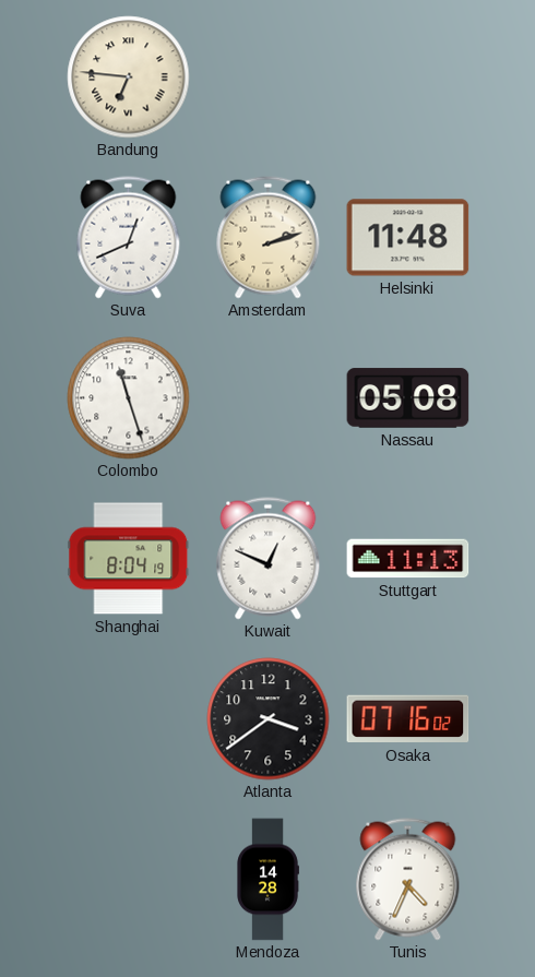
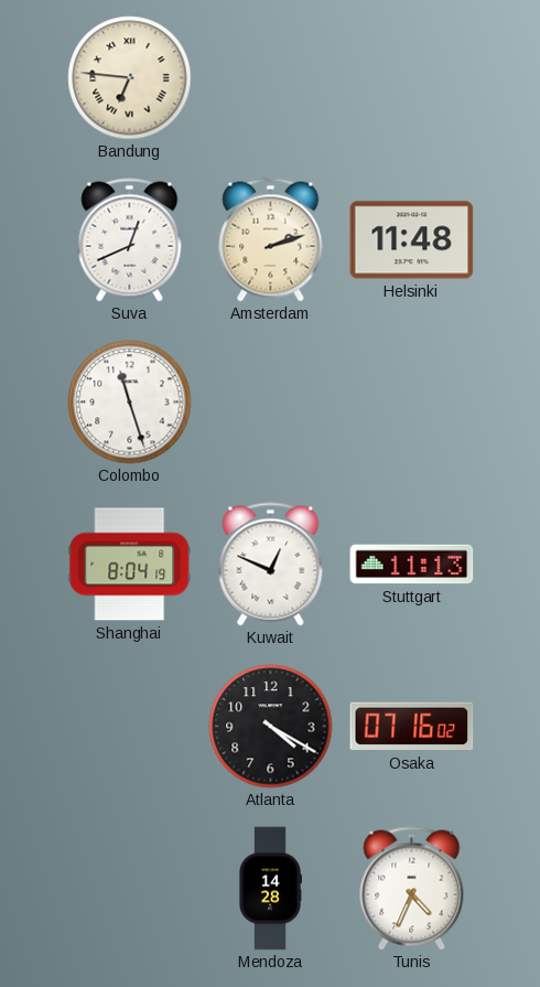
Nassau: 05:08 -> none (408, 398)
Atlanta: 3:39 -> 4:20 (271, 727)
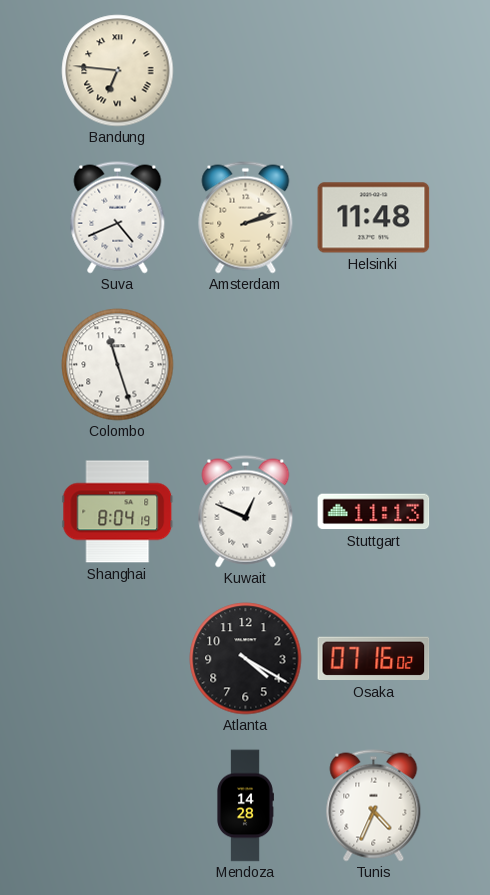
Suva: 12:41 -> 4:41 (118, 218)
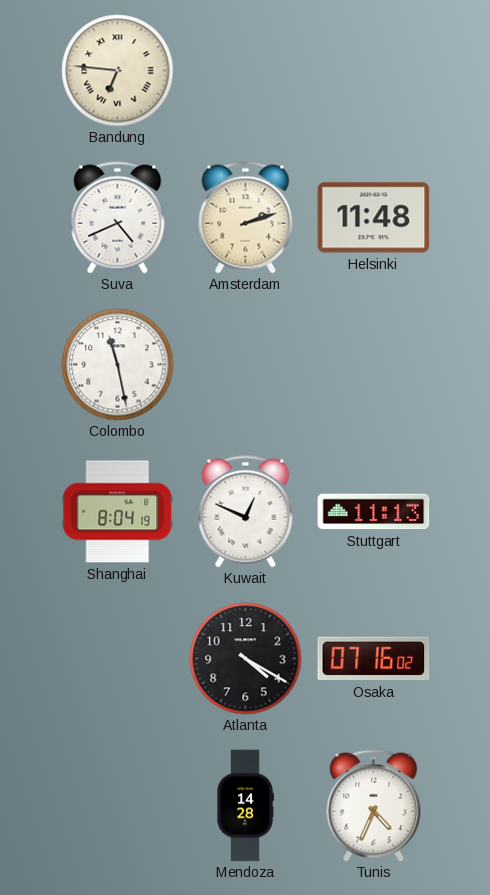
Colombo: 11:27 -> 11:28 (118, 365)
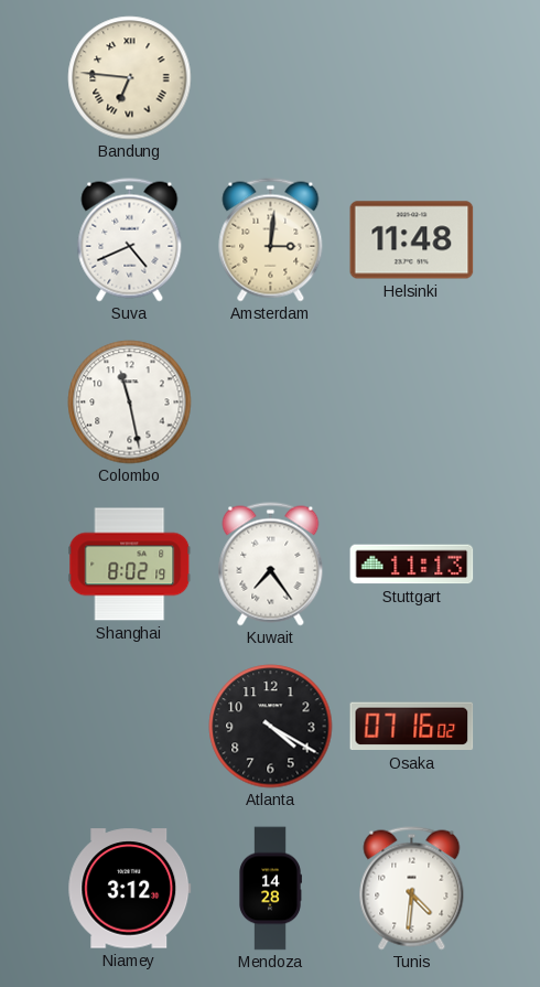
Amsterdam: 2:12 -> 3:01 (271, 240)
Shanghai: 8:04 -> 8:02 (130, 565)
Kuwait: 12:49 -> 7:24 (271, 565)
Niamey: none -> 3:12 (130, 889)
Tunis: 4:34 -> 4:31 (412, 889)
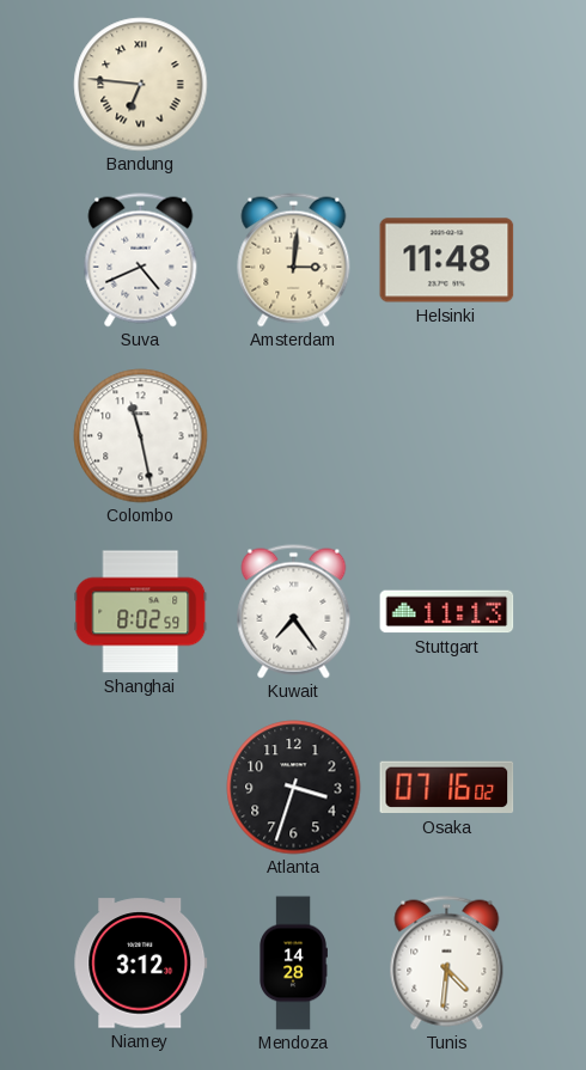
Shanghai: 8:02:19 -> 8:02:59 (141, 612)
Atlanta: 4:20 -> 3:33 (294, 788)
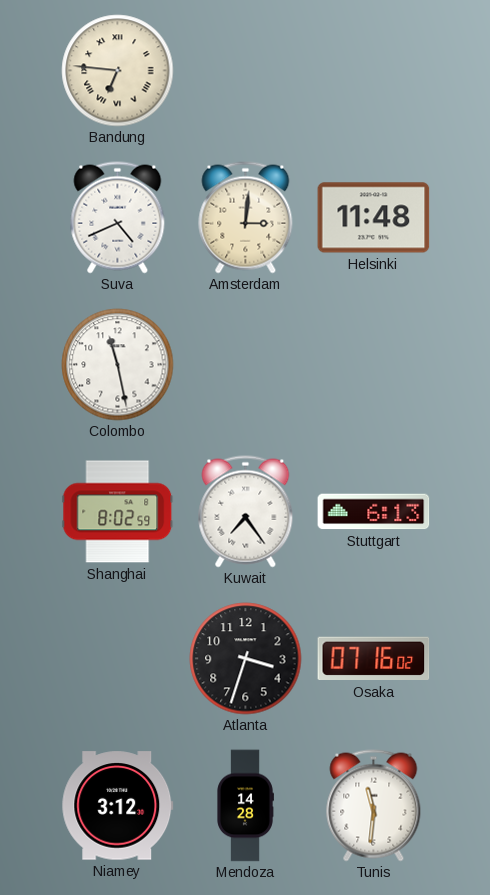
Stuttgart: 11:13 -> 6:13 (374, 512)
Tunis: 4:31 -> 11:31 (374, 806)
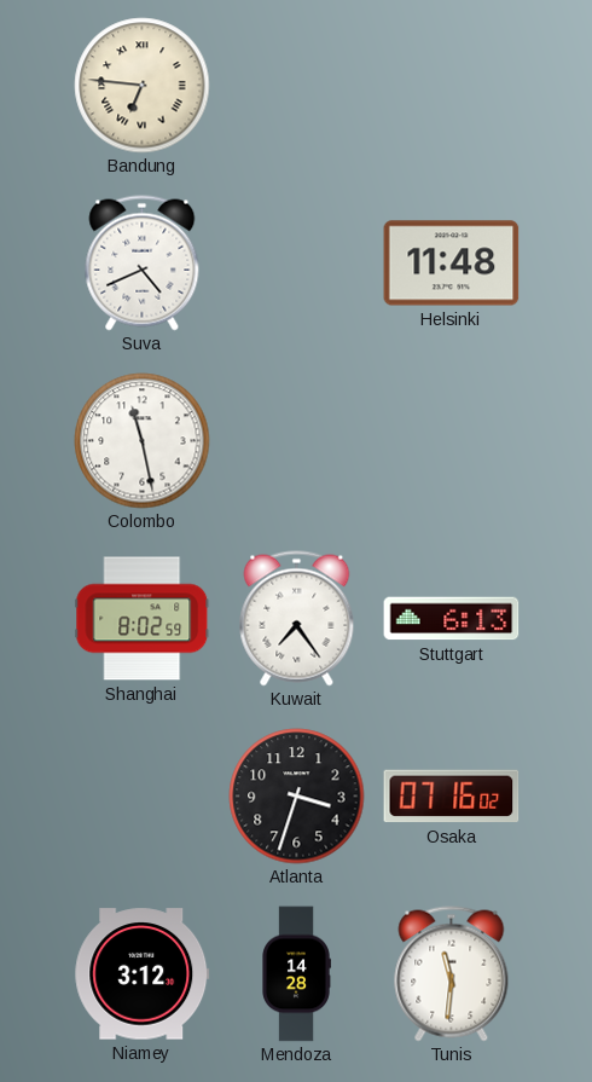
Amsterdam: 3:01 -> none (246, 218)
